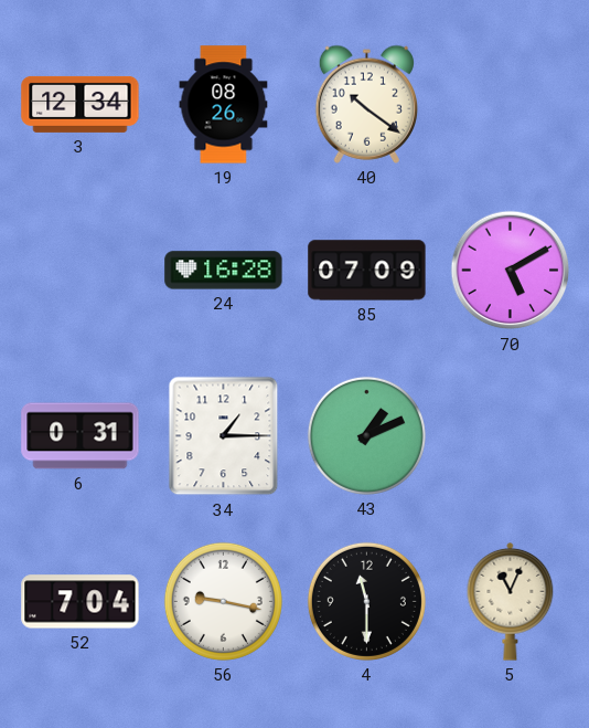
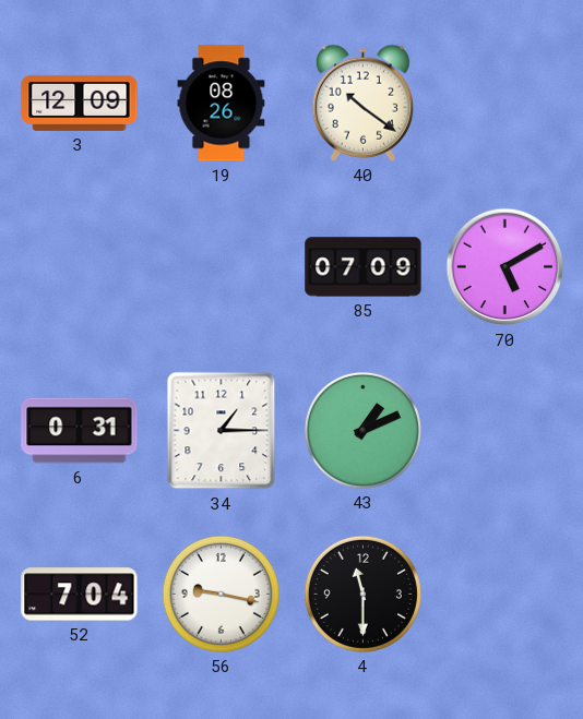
3: 12:34 -> 12:09 (80, 103)
24: 16:28 -> none (224, 271)
5: 11:04 -> none (511, 601)
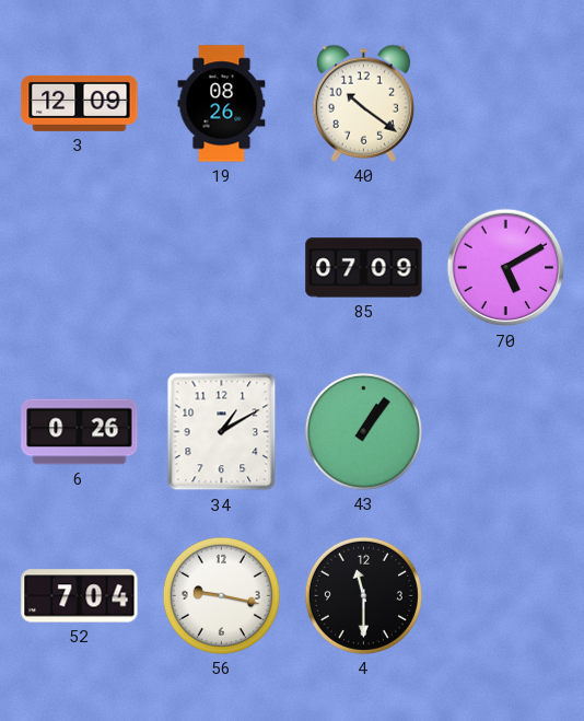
6: 0:31 -> 0:26 (80, 432)
34: 1:15 -> 1:10 (222, 432)
43: 1:11 -> 1:06 (363, 431)
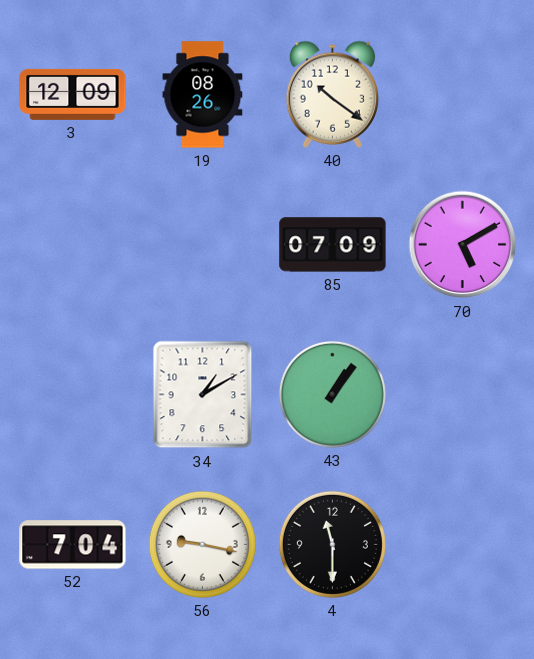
6: 0:26 -> none (80, 432)
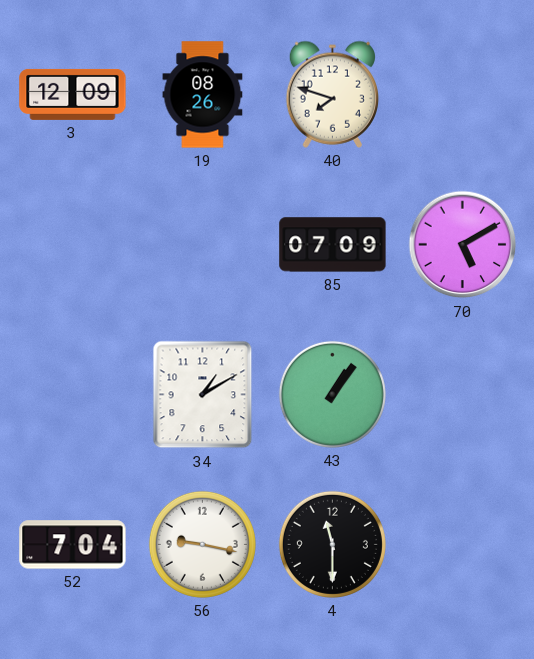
40: 10:21 -> 7:48 (332, 94)
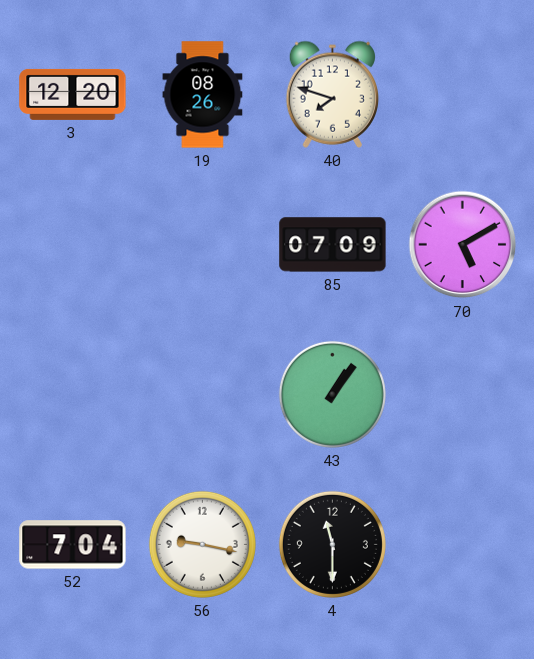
3: 12:09 -> 12:20 (73, 94)
34: 1:10 -> none (203, 395)
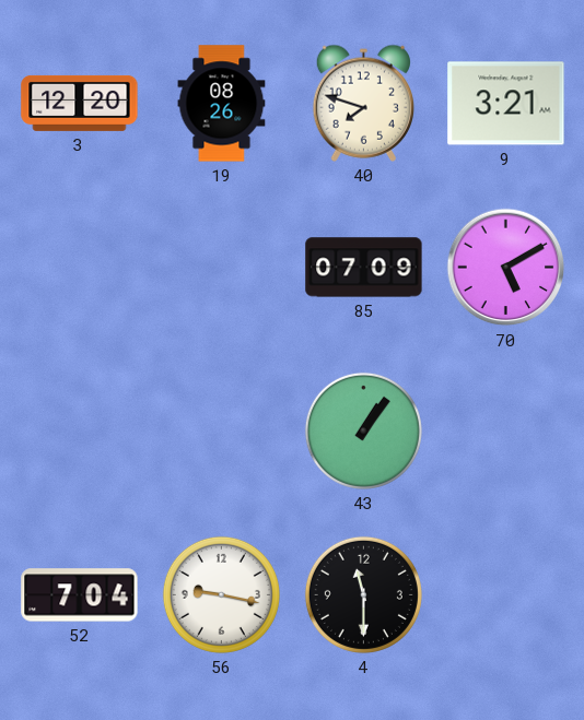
9: none -> 3:21 (506, 104)
